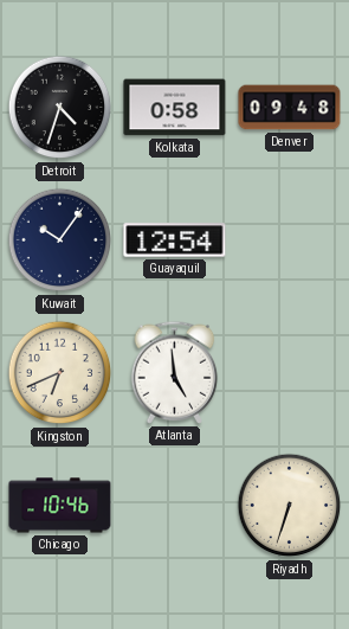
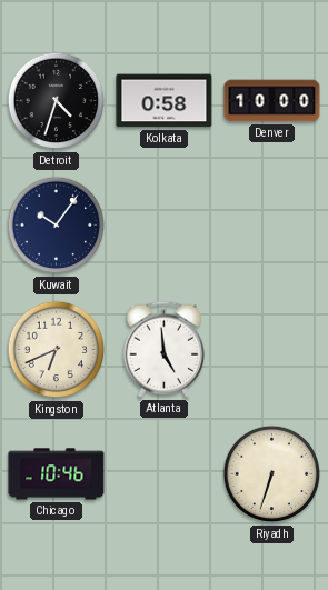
Denver: 09:48 -> 10:00 (272, 101)
Guayaquil: 12:54 -> none (175, 240)
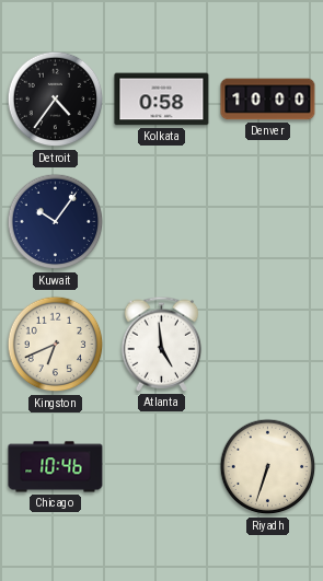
Detroit: 4:33 -> 4:36 (56, 100)
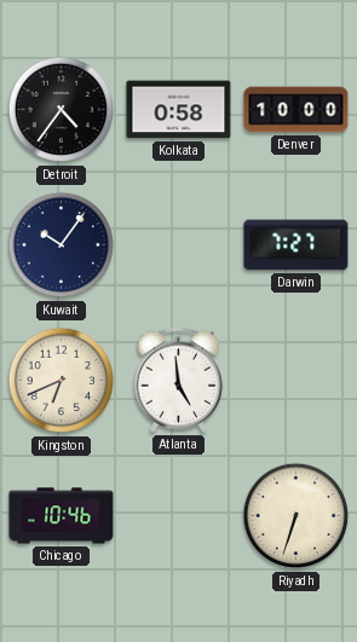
Darwin: none -> 7:27 (296, 245)
